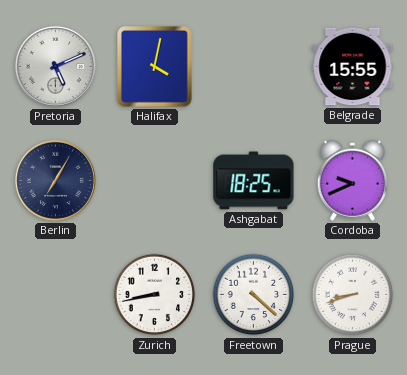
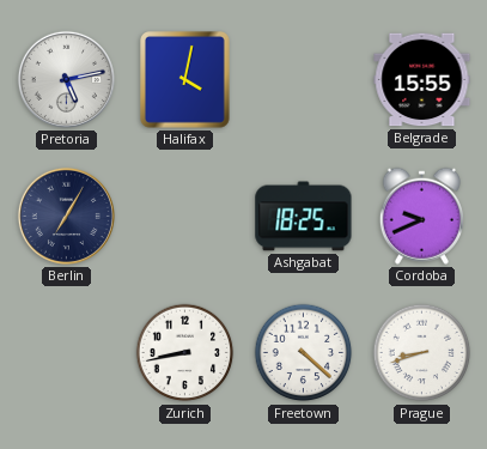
Pretoria: 5:11 -> 5:13 (66, 79)
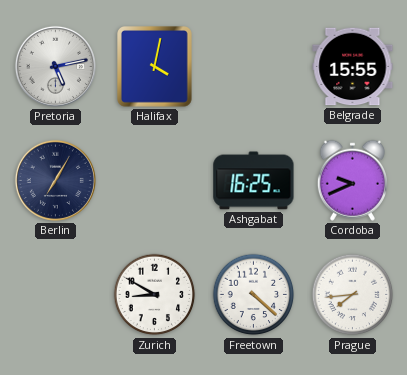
Ashgabat: 18:25 -> 16:25 (254, 181)
Zurich: 8:43 -> 8:50 (155, 295)
Prague: 8:42 -> 7:44 (353, 295)
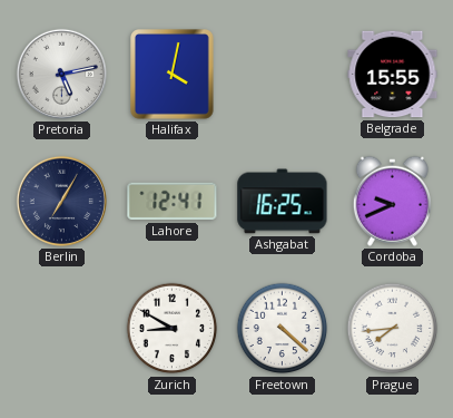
Lahore: none -> 12:41 (173, 202)
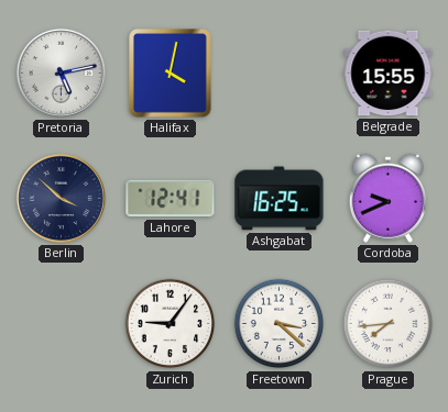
Berlin: 7:05 -> 3:52 (61, 198)
Zurich: 8:50 -> 9:06 (171, 324)
Freetown: 4:22 -> 3:22 (280, 324)
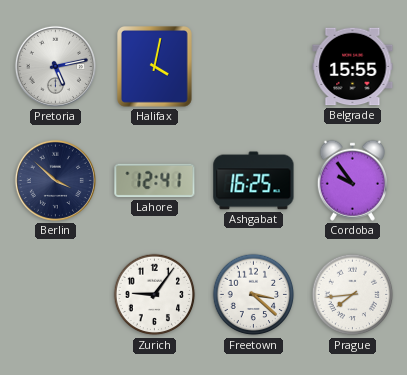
Cordoba: 9:41 -> 9:54 (352, 180)
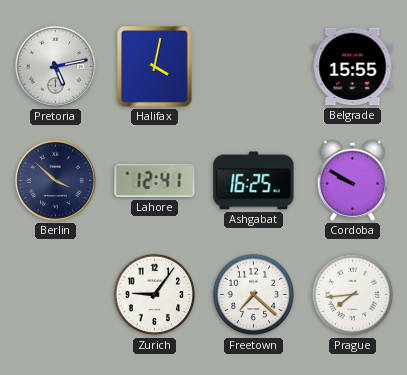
Cordoba: 9:54 -> 9:50 (352, 180)
Freetown: 3:22 -> 7:22 (254, 295)
